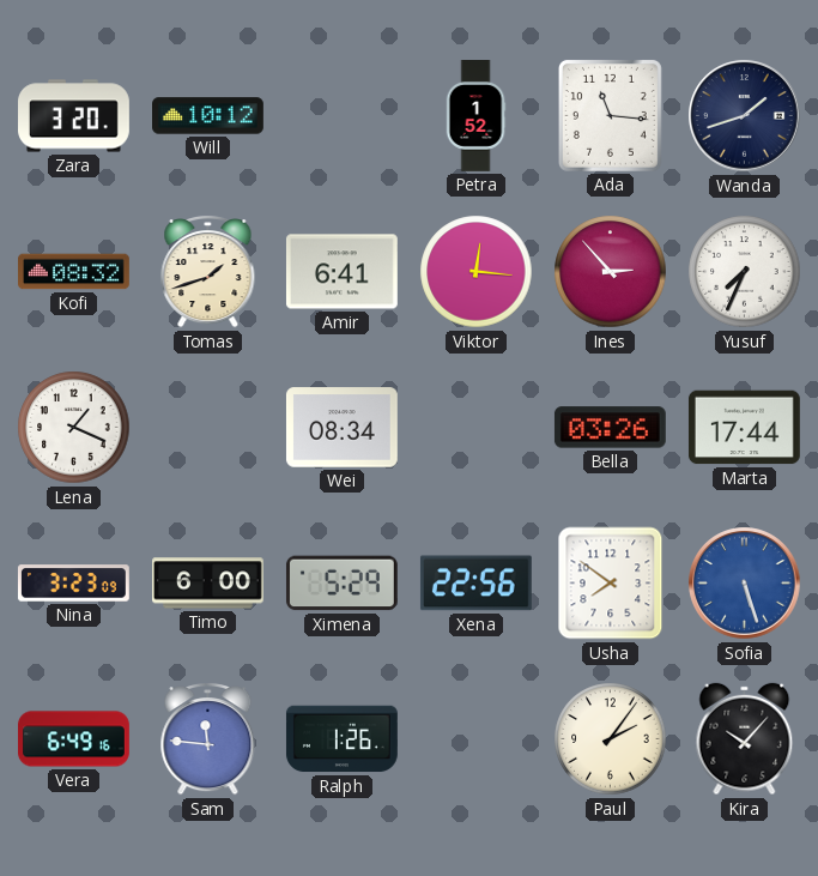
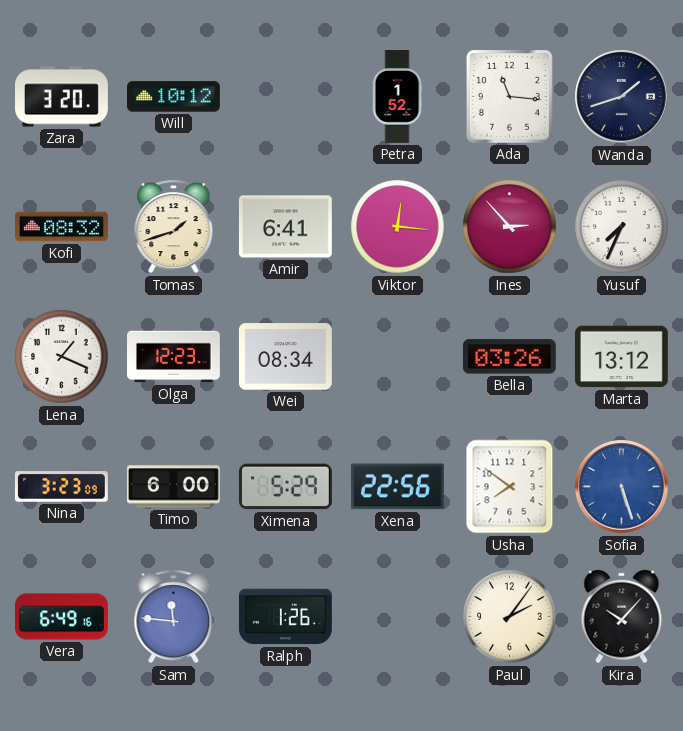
Olga: none -> 12:23 (174, 357)
Marta: 17:44 -> 13:12 (621, 357)
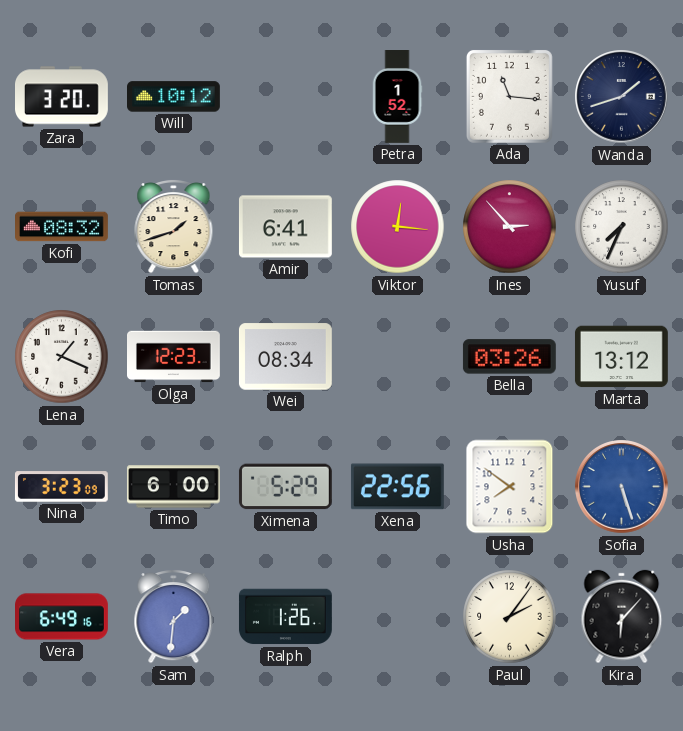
Sam: 11:46 -> 1:31 (174, 616)
Kira: 10:07 -> 6:07 (622, 617)
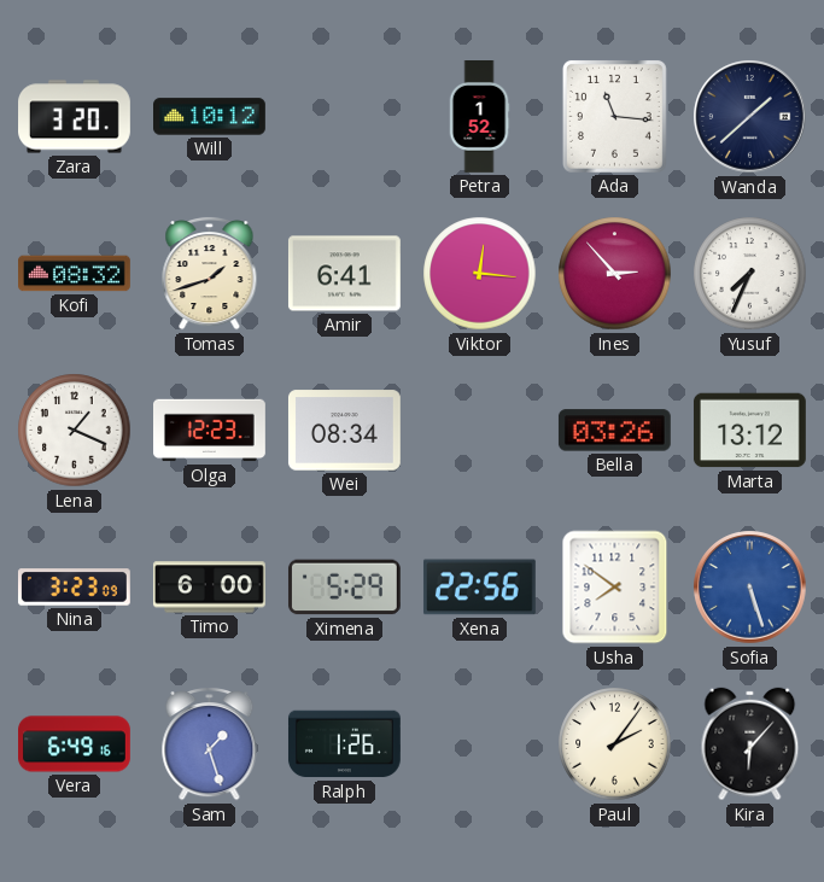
Wanda: 1:42 -> 1:38 (750, 117)
Sam: 1:31 -> 1:27 (210, 743)
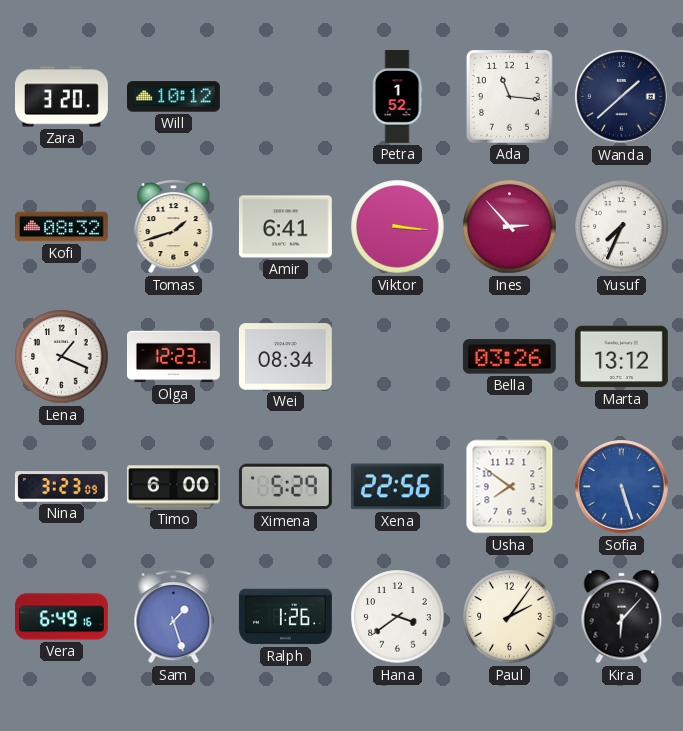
Viktor: 12:16 -> 3:16 (398, 227)
Hana: none -> 3:39 (398, 617)
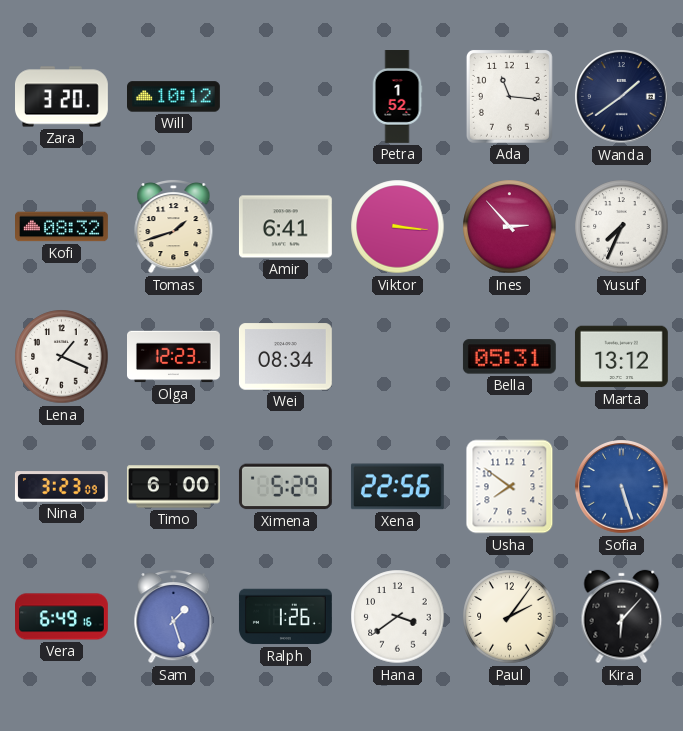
Wanda: 1:38 -> 1:39 (622, 97)
Bella: 03:26 -> 05:31 (509, 357)
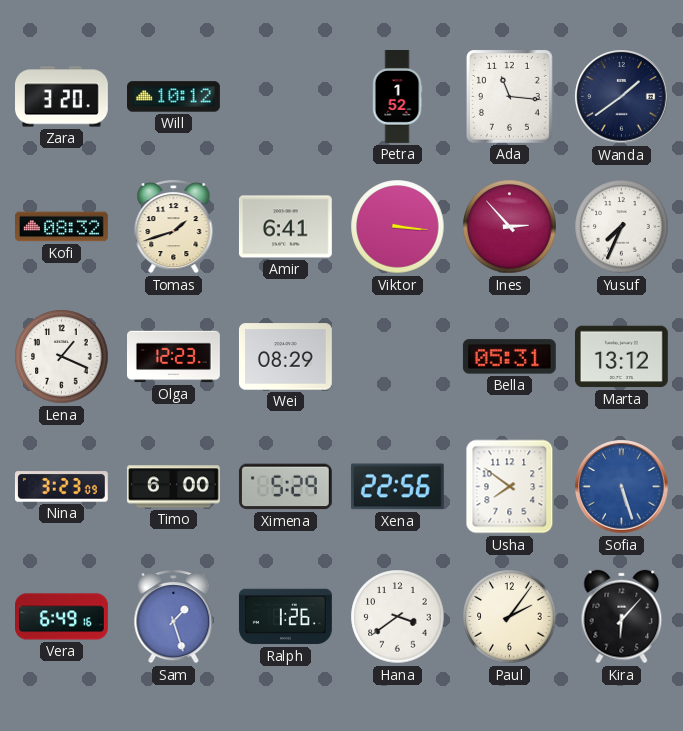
Wei: 08:34 -> 08:29 (285, 357)
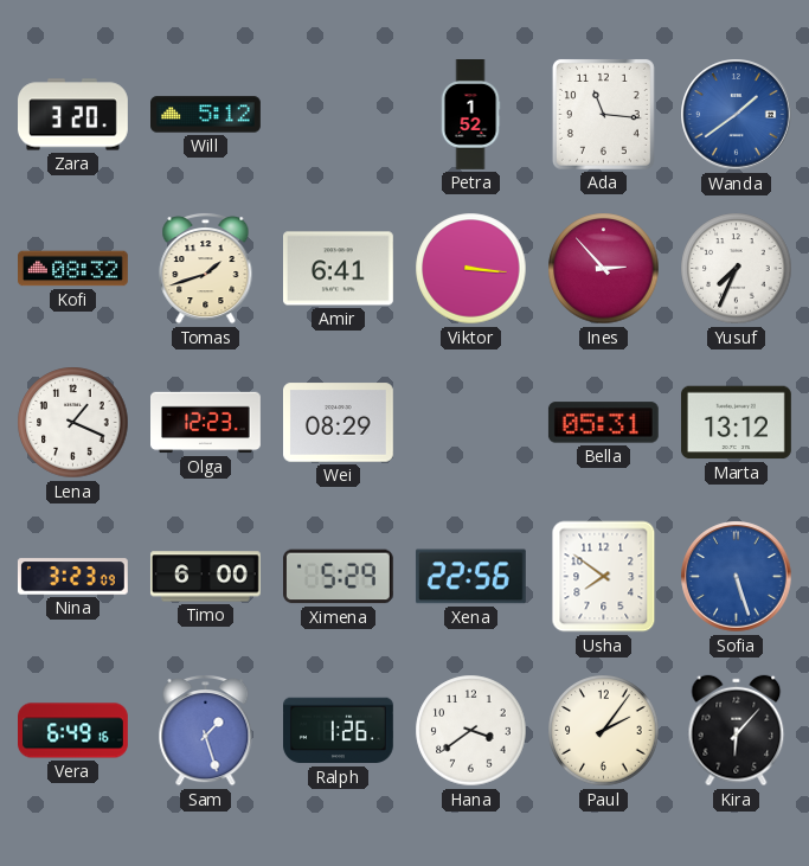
Will: 10:12 -> 5:12 (206, 115)
Wanda dial: navy -> blue (737, 115)
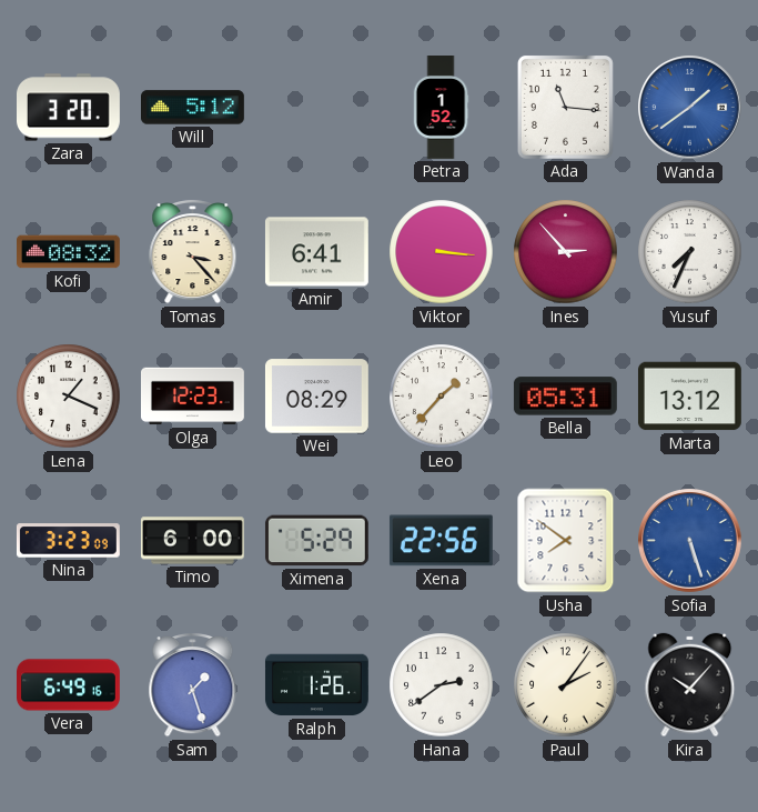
Tomas: 1:42 -> 3:23 (193, 251)
Leo: none -> 1:37 (442, 397)
Hana: 3:39 -> 2:39 (442, 685)
Kira: 6:07 -> 10:07 (690, 685)
